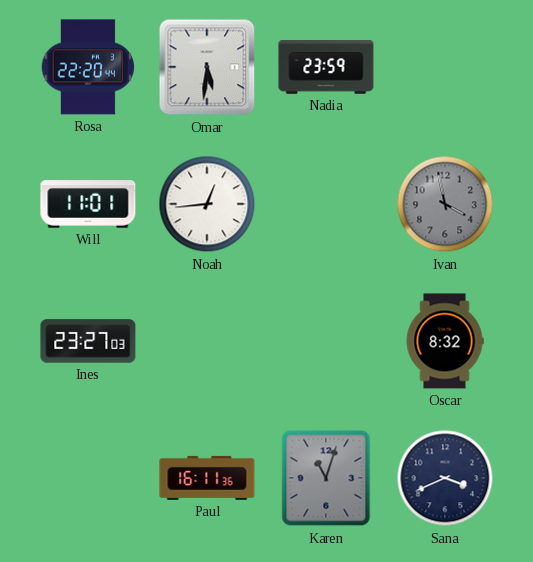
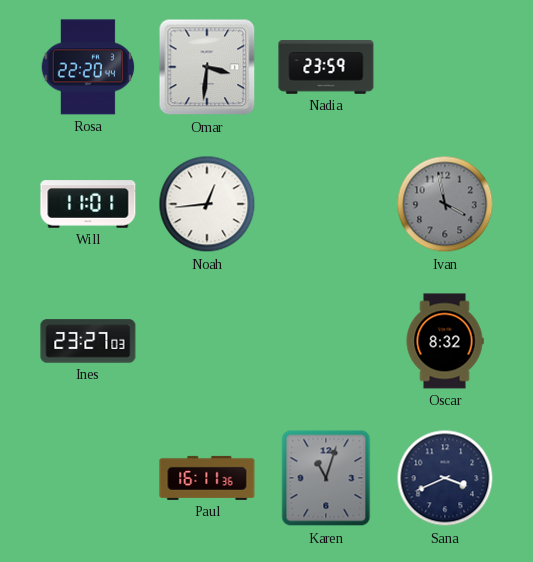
Omar: 5:31 -> 3:31 (207, 67)
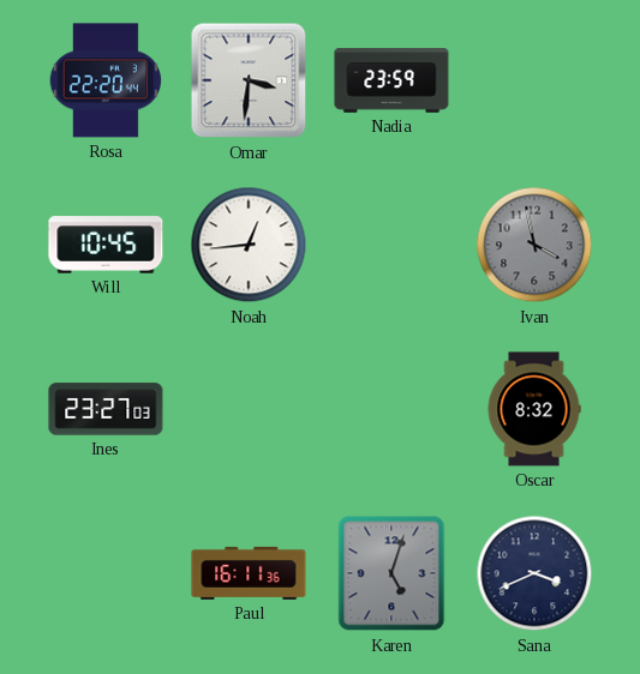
Will: 11:01 -> 10:45 (106, 245)
Karen: 11:03 -> 5:03 (391, 573)
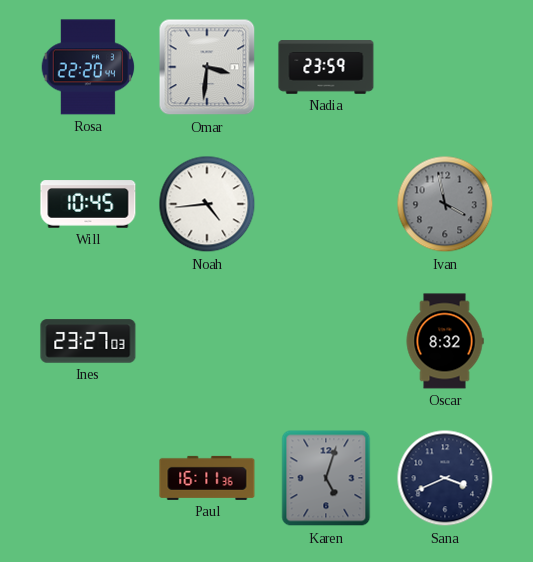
Noah: 12:44 -> 4:44 (207, 204)
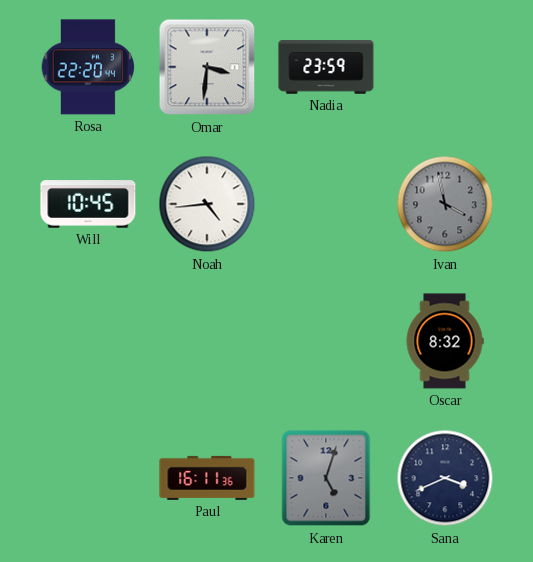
Ines: 23:27 -> none (88, 341)
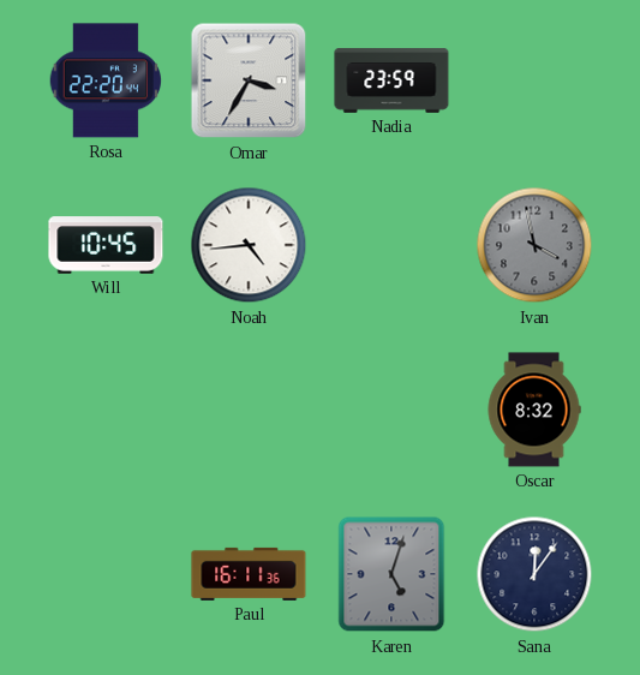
Omar: 3:31 -> 3:35 (249, 80)
Sana: 3:41 -> 12:06 (534, 574)
